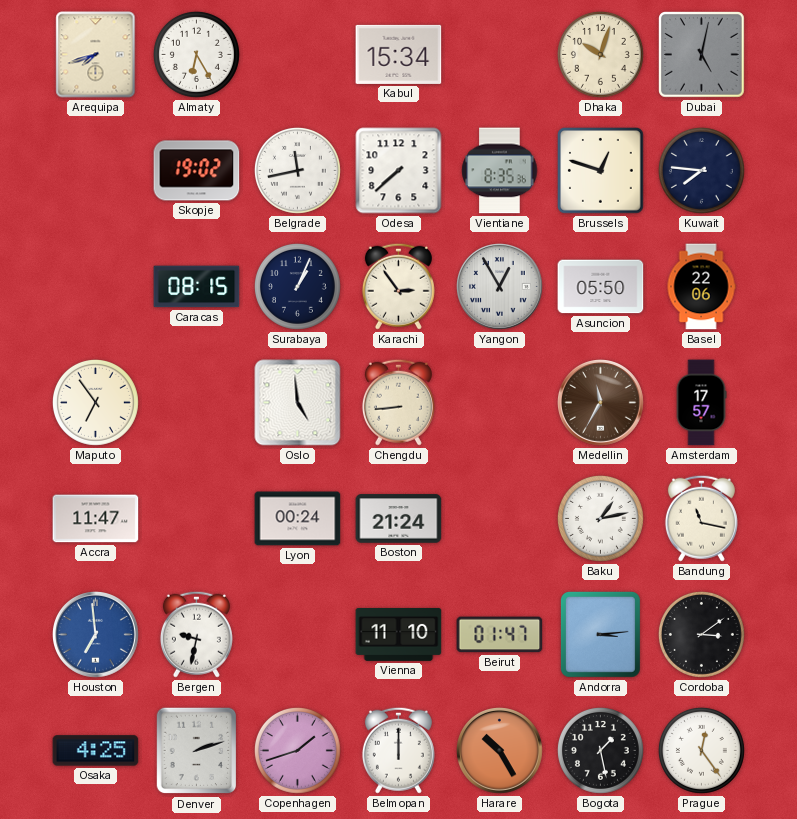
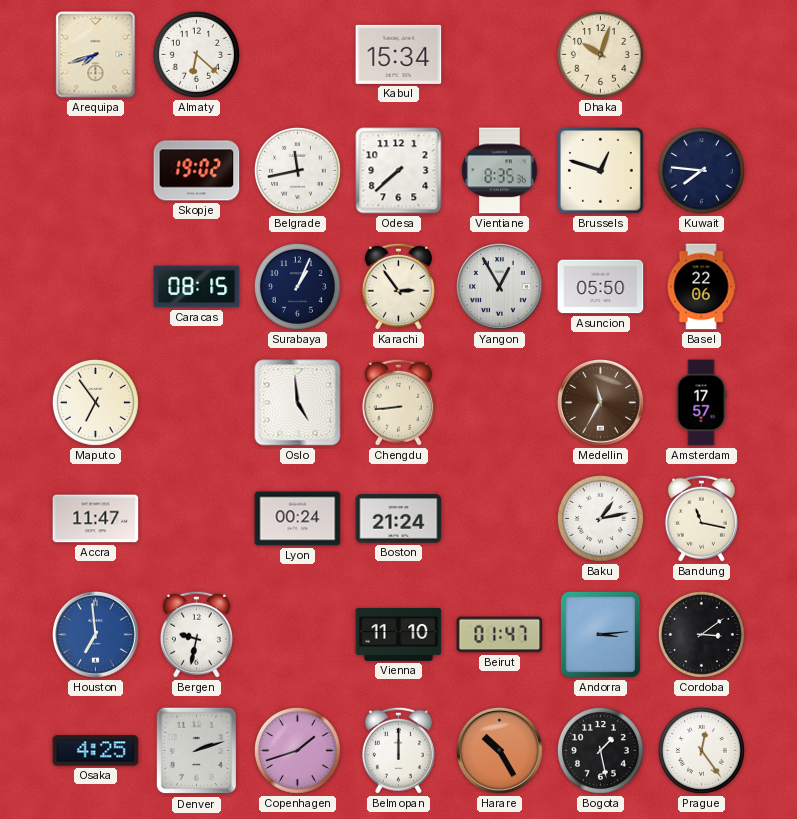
Almaty: 6:25 -> 6:22 (196, 54)
Dubai: 5:02 -> none (702, 55)
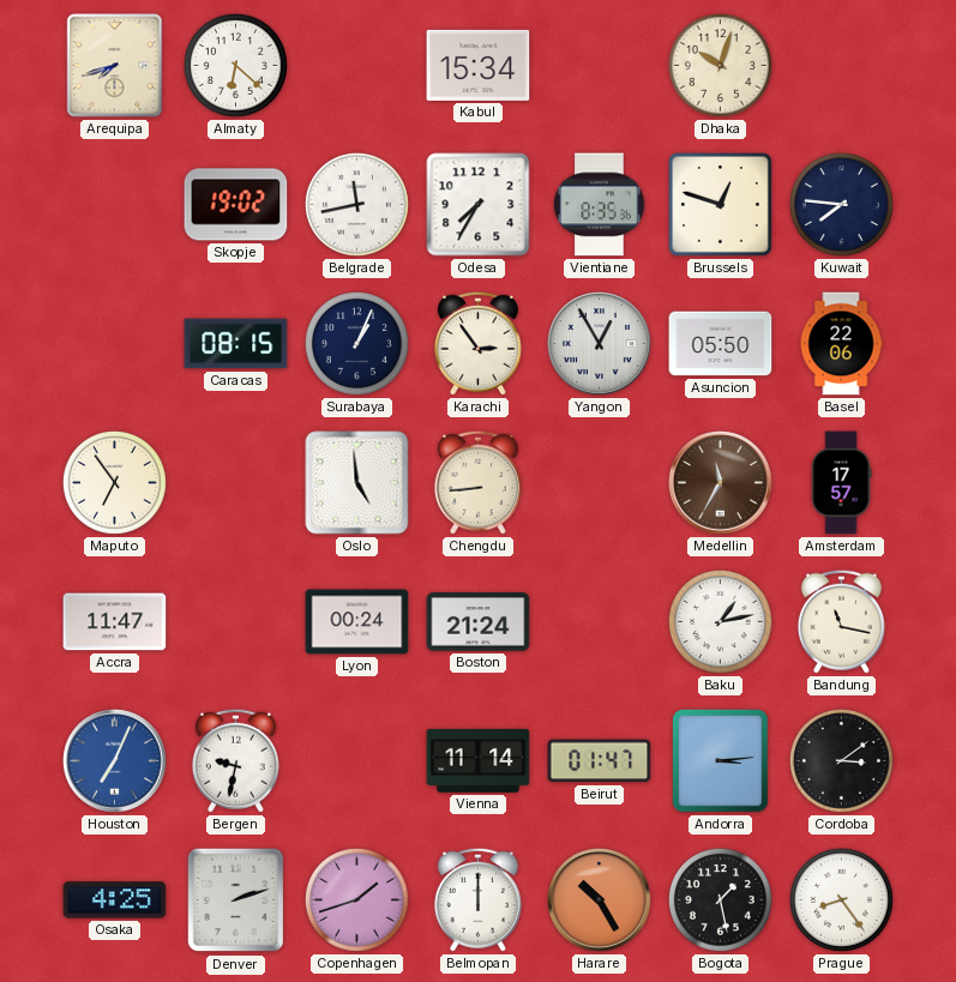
Odesa: 7:38 -> 7:35 (479, 205)
Houston: 6:59 -> 7:04 (115, 761)
Vienna: 11:10 -> 11:14 (479, 760)
Prague: 12:24 -> 8:24 (841, 899)
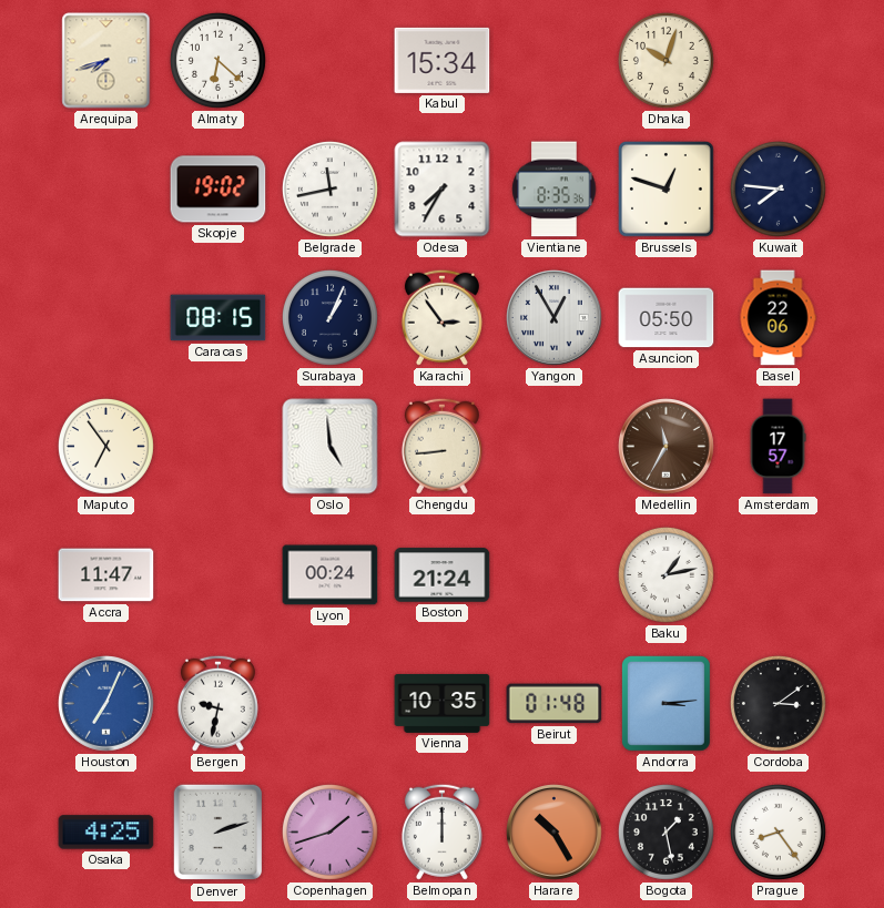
Bandung: 11:17 -> none (841, 621)
Vienna: 11:14 -> 10:35 (443, 703)
Beirut: 01:47 -> 01:48 (555, 704)
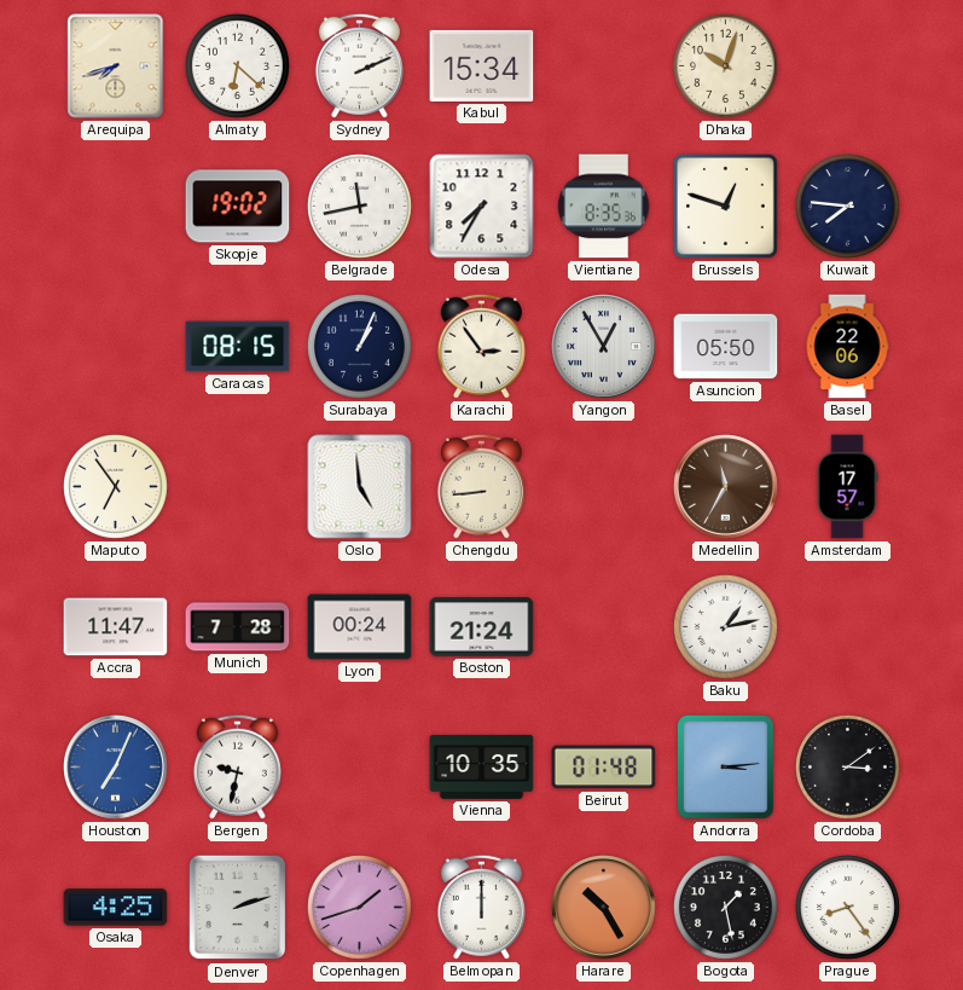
Sydney: none -> 2:11 (359, 65)
Munich: none -> 7:28 (238, 627)
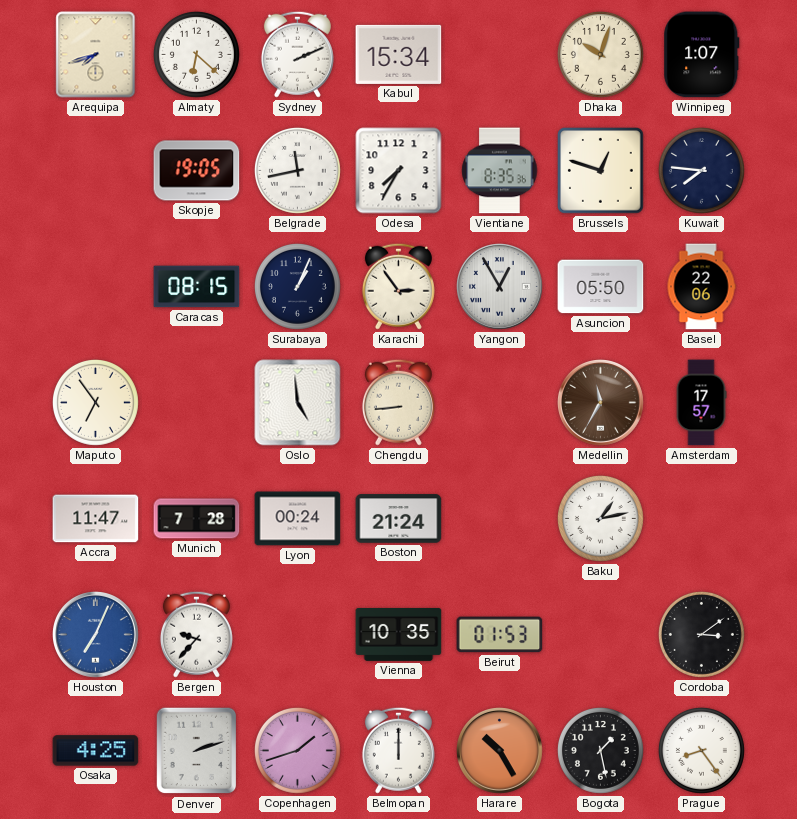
Winnipeg: none -> 1:07 (702, 55)
Skopje: 19:02 -> 19:05 (197, 171)
Bergen: 9:32 -> 9:37 (196, 634)
Beirut: 01:48 -> 01:53 (500, 635)
Andorra: 3:14 -> none (725, 766)
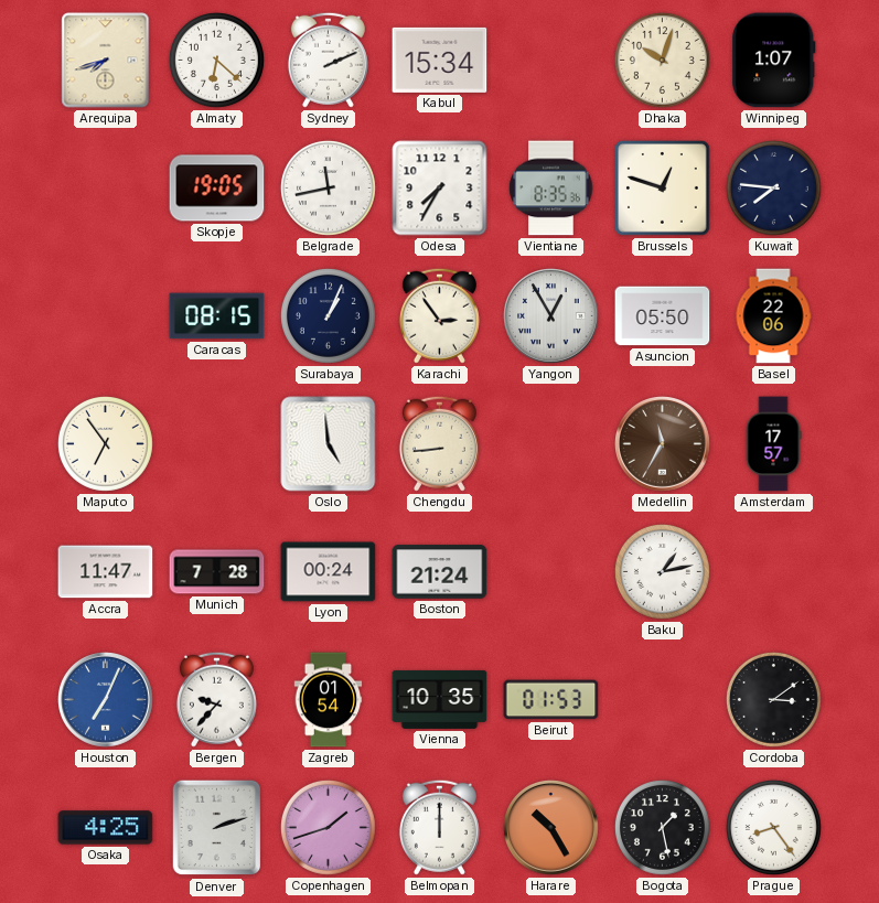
Zagreb: none -> 01:54 (329, 700)
